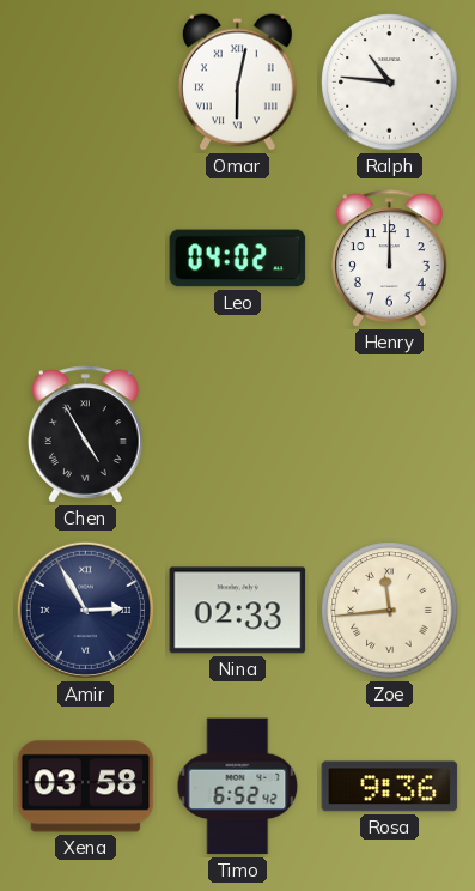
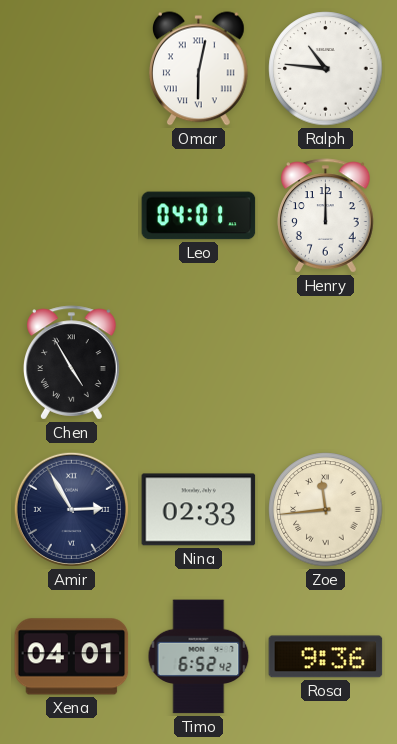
Leo: 04:02 -> 04:01 (199, 216)
Xena: 03:58 -> 04:01 (72, 657)
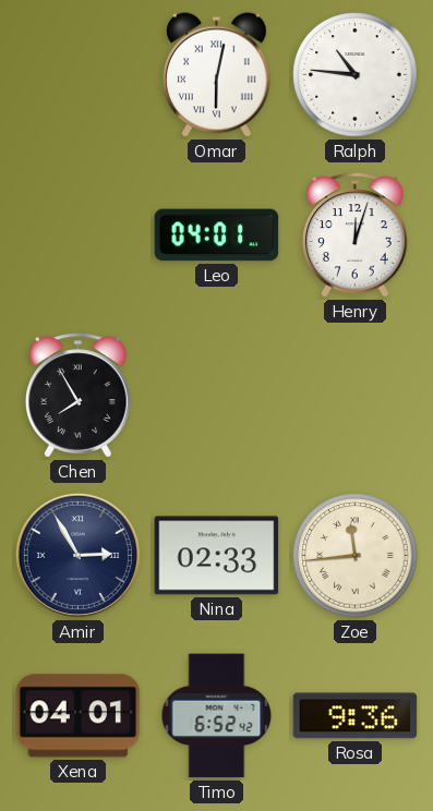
Henry: 12:00 -> 12:03 (356, 235)
Chen: 4:55 -> 7:55 (79, 396)
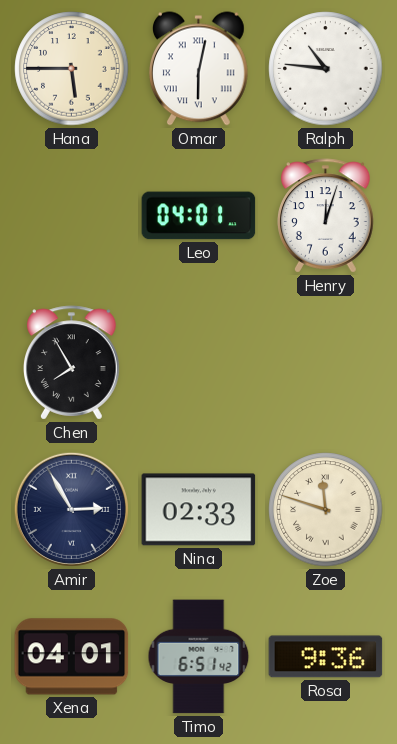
Hana: none -> 5:45 (72, 69)
Zoe: 11:44 -> 11:48 (326, 510)
Timo: 6:52 -> 6:51 (199, 657)
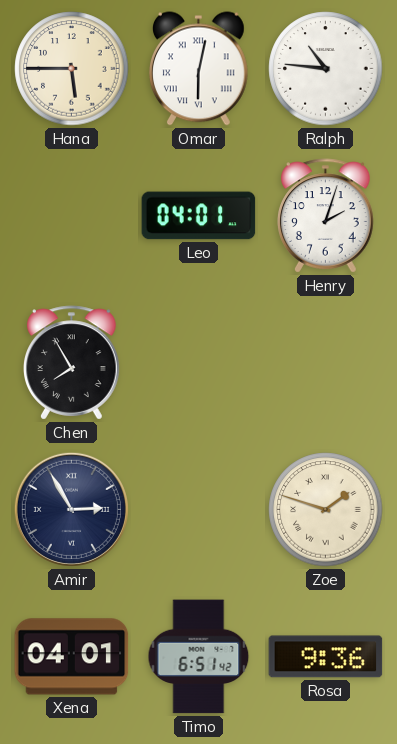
Henry: 12:03 -> 2:03 (326, 216)
Nina: 02:33 -> none (199, 510)
Zoe: 11:48 -> 1:48 (326, 510)
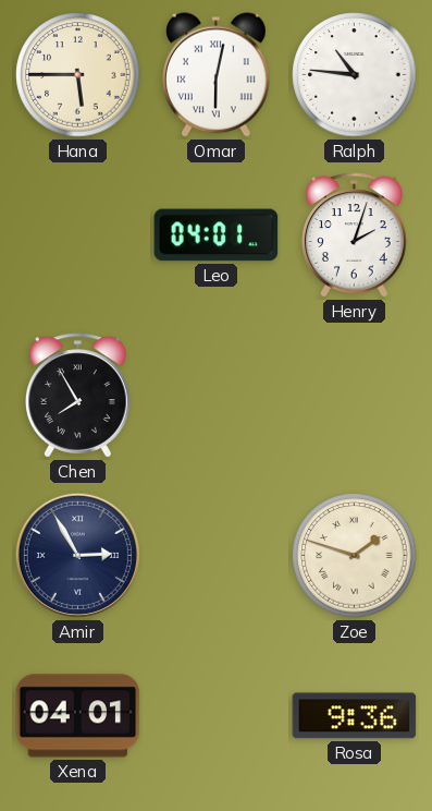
Timo: 6:51 -> none (199, 657)
